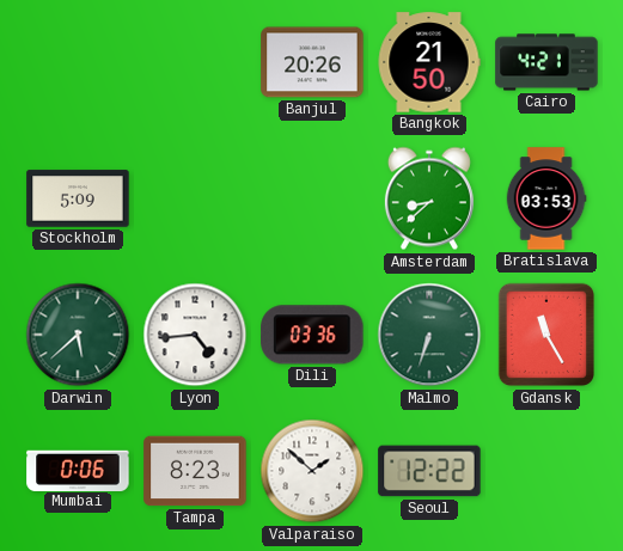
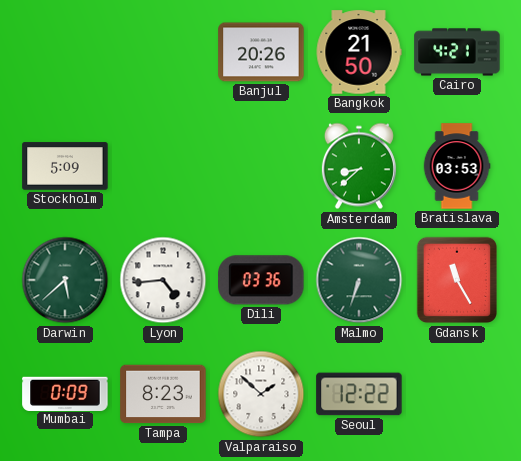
Mumbai: 0:06 -> 0:09 (65, 393)
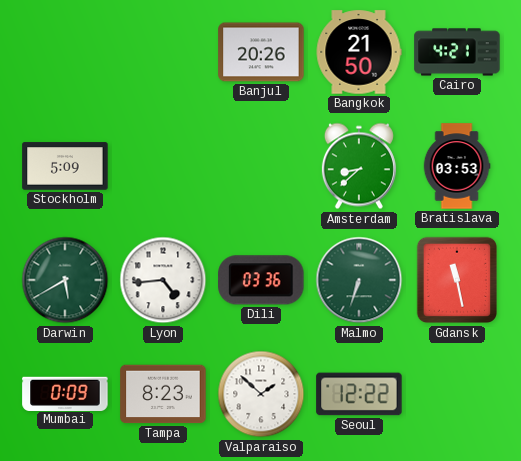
Darwin: 5:38 -> 5:40 (65, 280)
Gdansk: 11:25 -> 11:28 (456, 280)
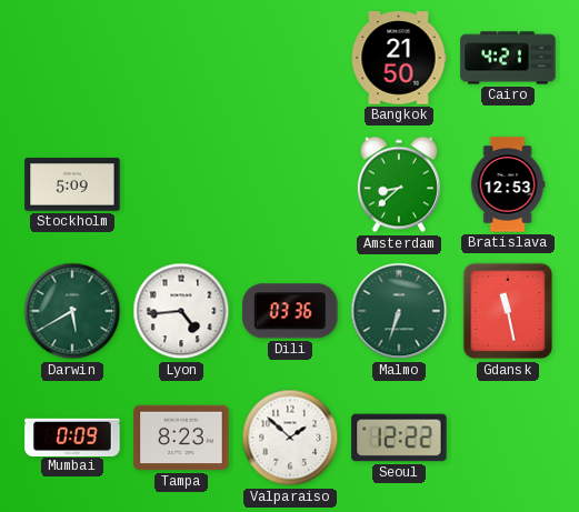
Banjul: 20:26 -> none (261, 52)
Bratislava: 03:53 -> 12:53 (508, 184)
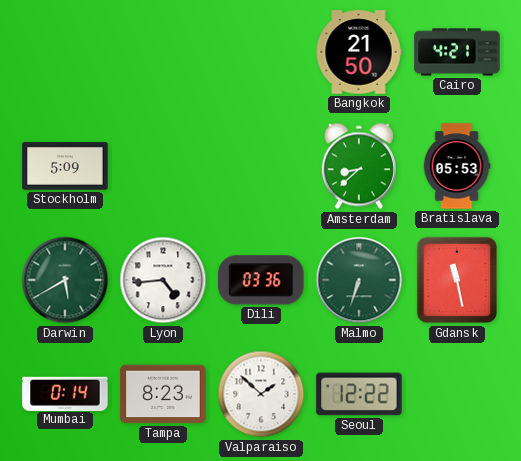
Bratislava: 12:53 -> 05:53 (457, 166)
Mumbai: 0:09 -> 0:14 (65, 393)
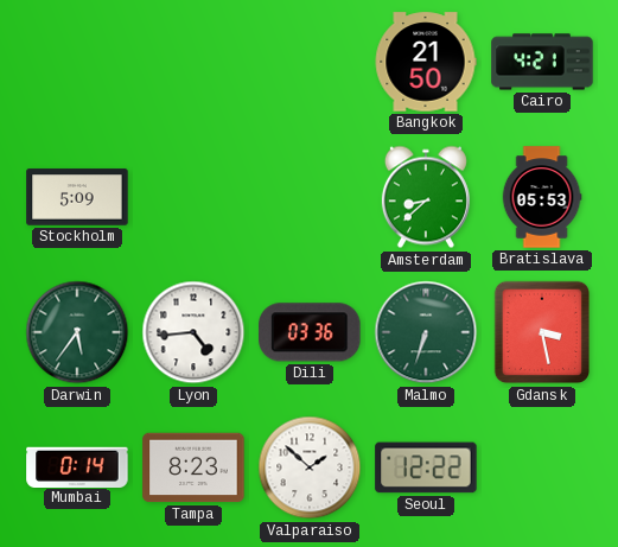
Darwin: 5:40 -> 5:36 (77, 332)
Gdansk: 11:28 -> 3:28 (541, 332)
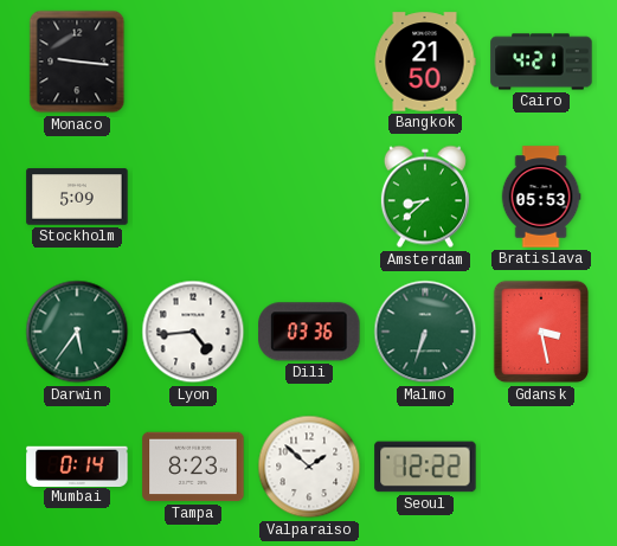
Monaco: none -> 9:16 (77, 62)
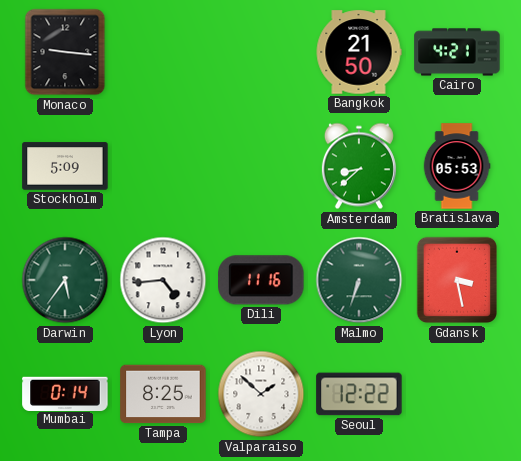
Dili: 03:36 -> 11:16 (261, 280)
Tampa: 8:23 -> 8:25 (163, 394)
